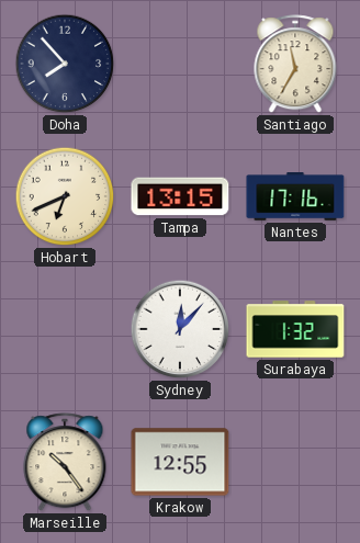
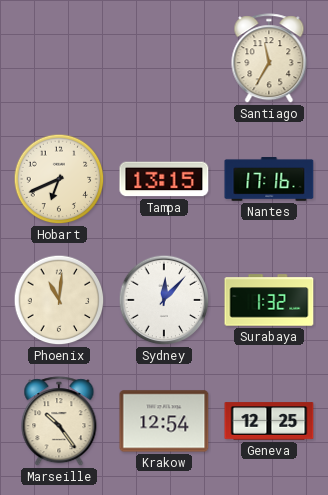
Doha: 7:53 -> none (65, 64)
Phoenix: none -> 11:01 (59, 300)
Krakow: 12:55 -> 12:54 (164, 421)
Geneva: none -> 12:25 (269, 421)
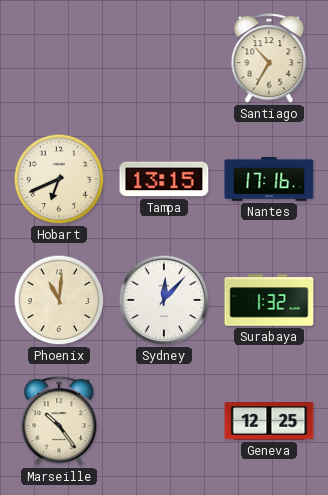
Santiago: 11:35 -> 10:35 (269, 59)
Krakow: 12:54 -> none (164, 421)
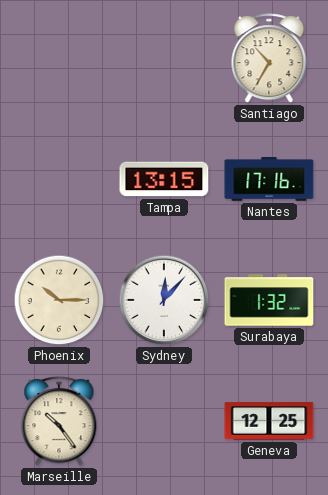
Hobart: 6:41 -> none (59, 179)
Phoenix: 11:01 -> 10:15 (59, 300)
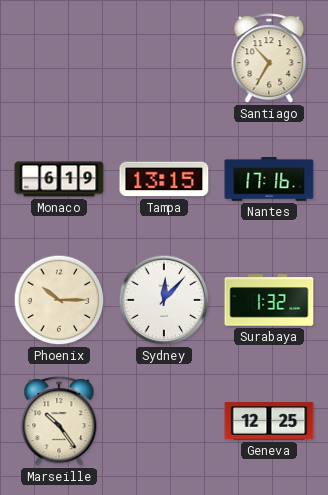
Monaco: none -> 6:19 (59, 179)
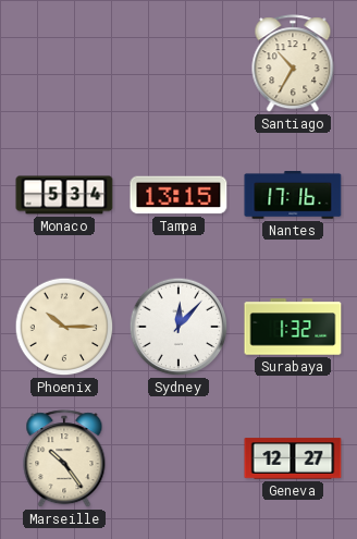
Monaco: 6:19 -> 5:34 (64, 195)
Geneva: 12:25 -> 12:27 (293, 458)
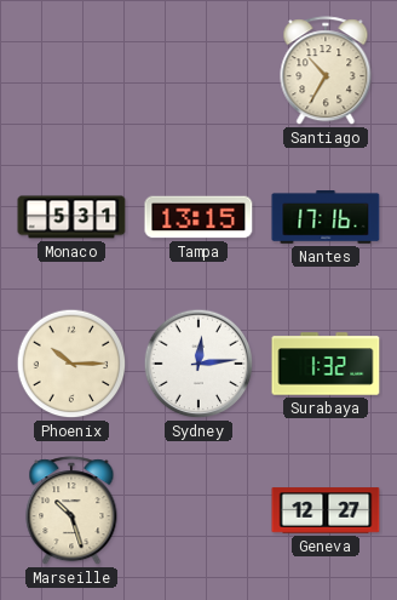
Monaco: 5:34 -> 5:31 (71, 217)
Sydney: 12:07 -> 12:14 (198, 364)
Marseille: 10:24 -> 10:27 (71, 512)
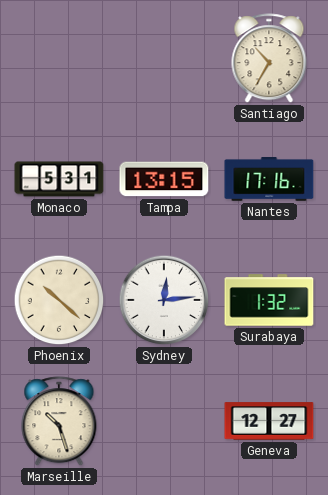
Phoenix: 10:15 -> 10:22 (59, 300)
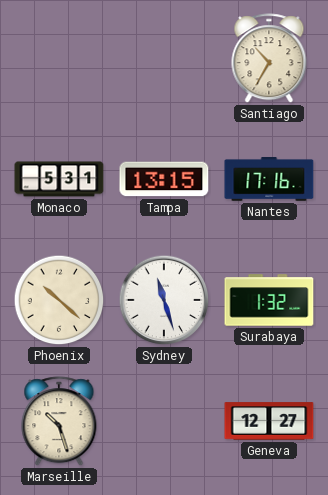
Sydney: 12:14 -> 11:27 (164, 300)
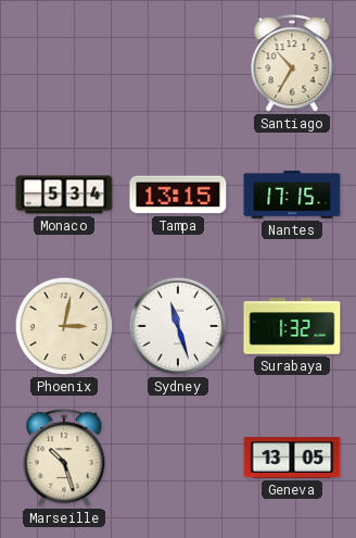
Monaco: 5:31 -> 5:34 (64, 195)
Nantes: 17:16 -> 17:15 (292, 196)
Phoenix: 10:22 -> 3:02 (64, 326)
Geneva: 12:27 -> 13:05 (292, 458)
